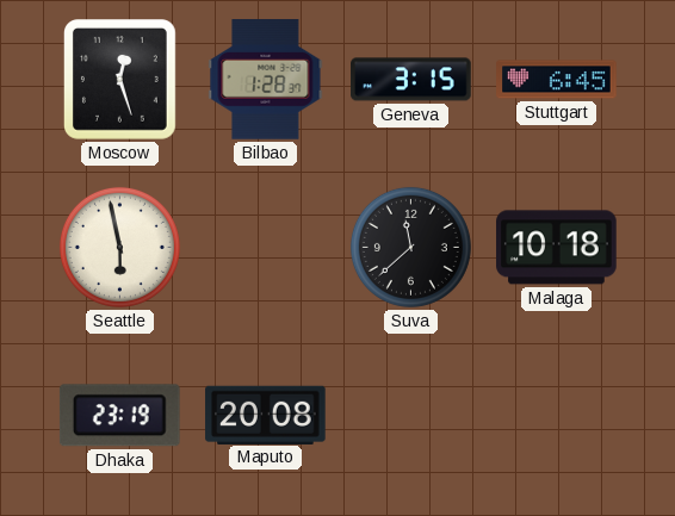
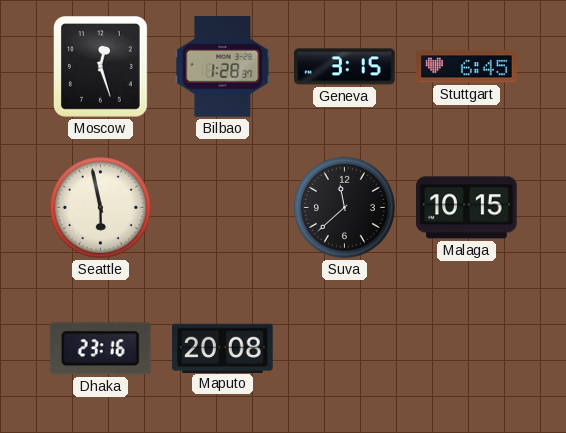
Malaga: 10:18 -> 10:15 (467, 208)
Dhaka: 23:19 -> 23:16 (100, 349)
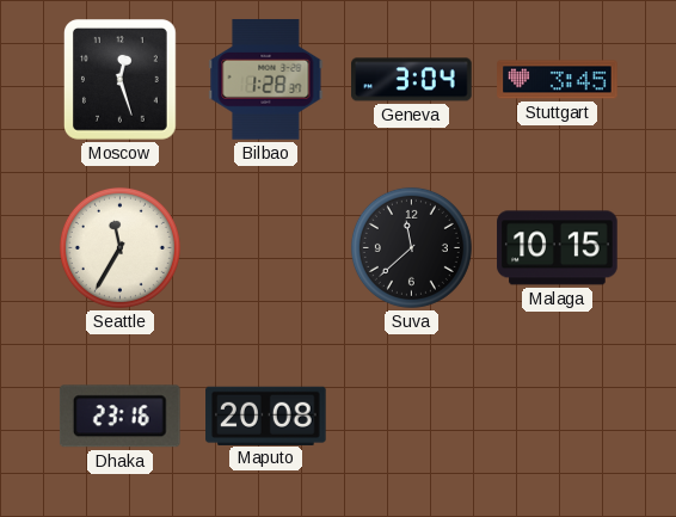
Geneva: 3:15 -> 3:04 (412, 80)
Stuttgart: 6:45 -> 3:45 (558, 80)
Seattle: 5:58 -> 11:35 (119, 247)
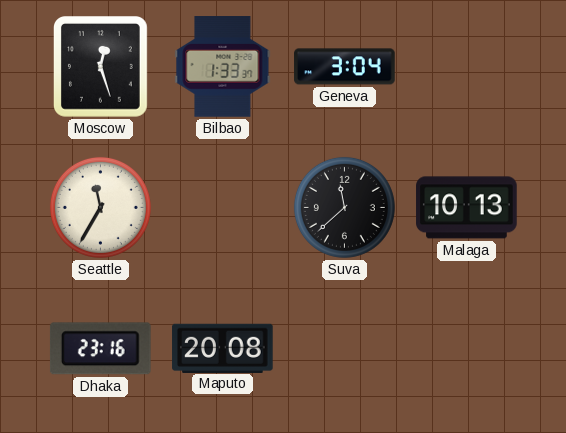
Bilbao: 1:28 -> 1:33 (223, 67)
Stuttgart: 3:45 -> none (558, 80)
Malaga: 10:15 -> 10:13 (467, 208)
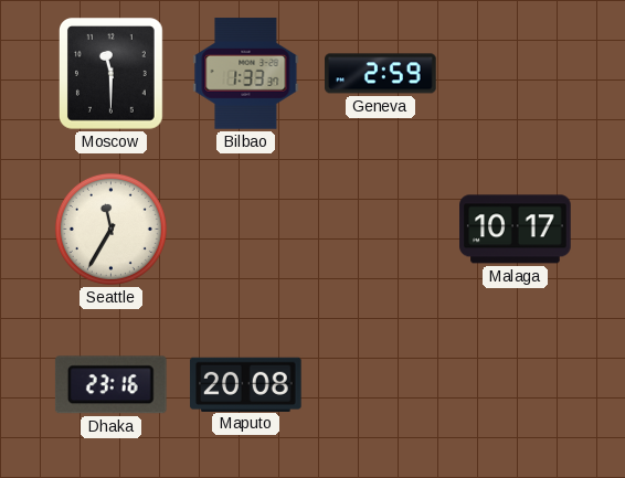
Moscow: 12:27 -> 11:30 (112, 74)
Geneva: 3:04 -> 2:59 (381, 74)
Suva: 11:38 -> none (344, 207)
Malaga: 10:13 -> 10:17 (516, 230)
